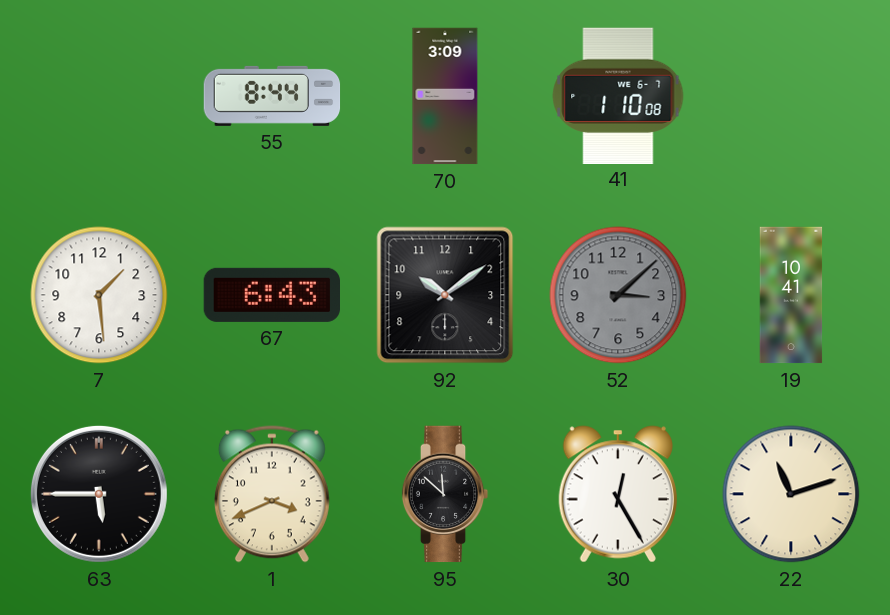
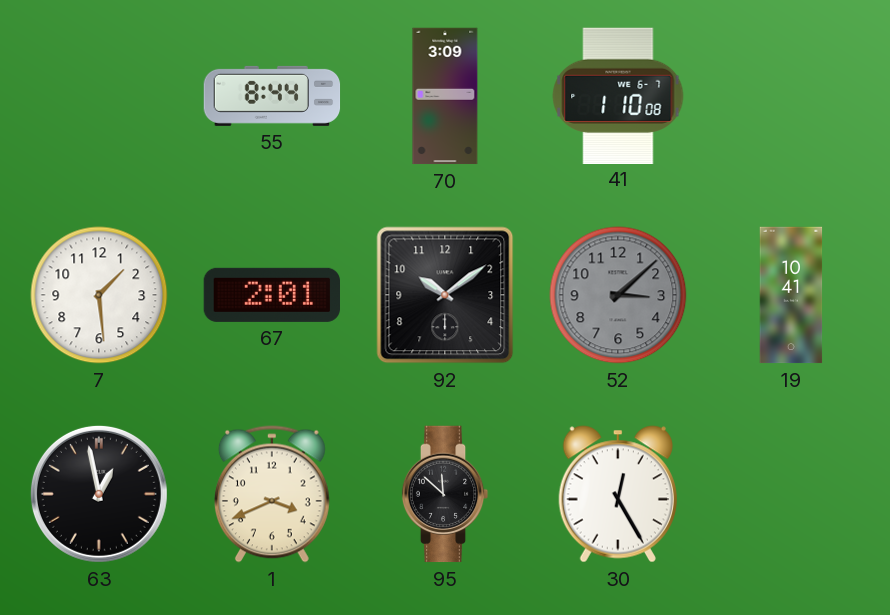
67: 6:43 -> 2:01 (271, 295)
63: 5:45 -> 12:58 (99, 494)
22: 11:12 -> none (791, 494)
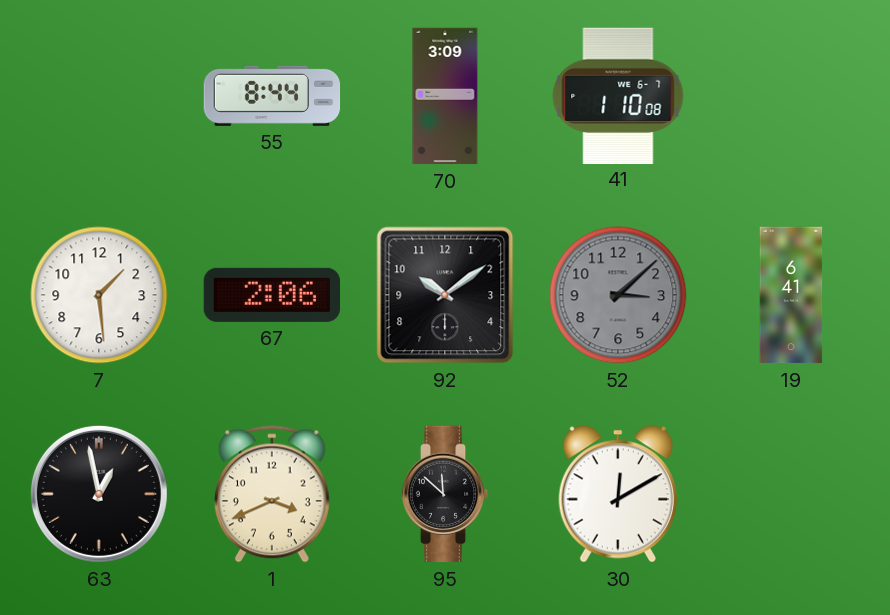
67: 2:01 -> 2:06 (271, 295)
19: 10:41 -> 6:41 (791, 295)
30: 12:25 -> 12:10 (617, 494)
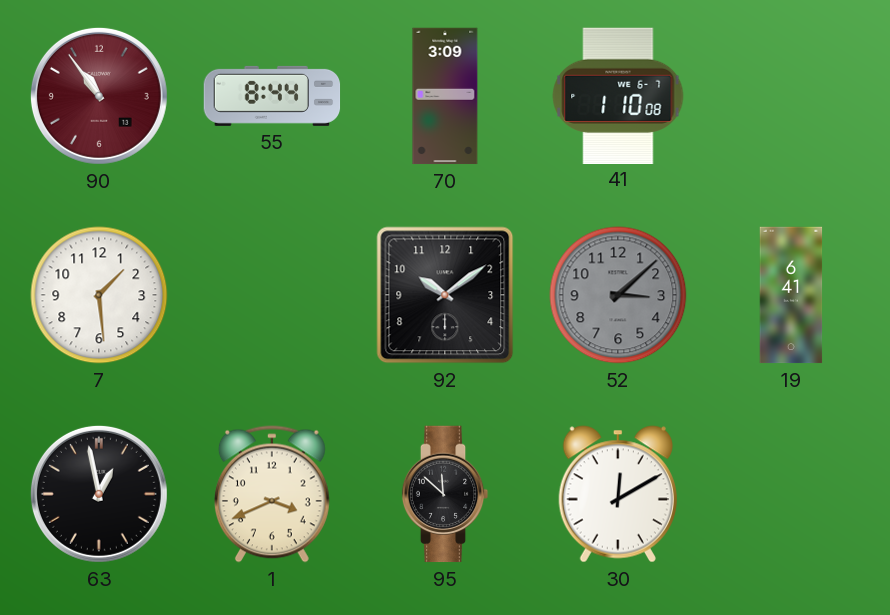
90: none -> 10:54 (99, 96)
67: 2:06 -> none (271, 295)
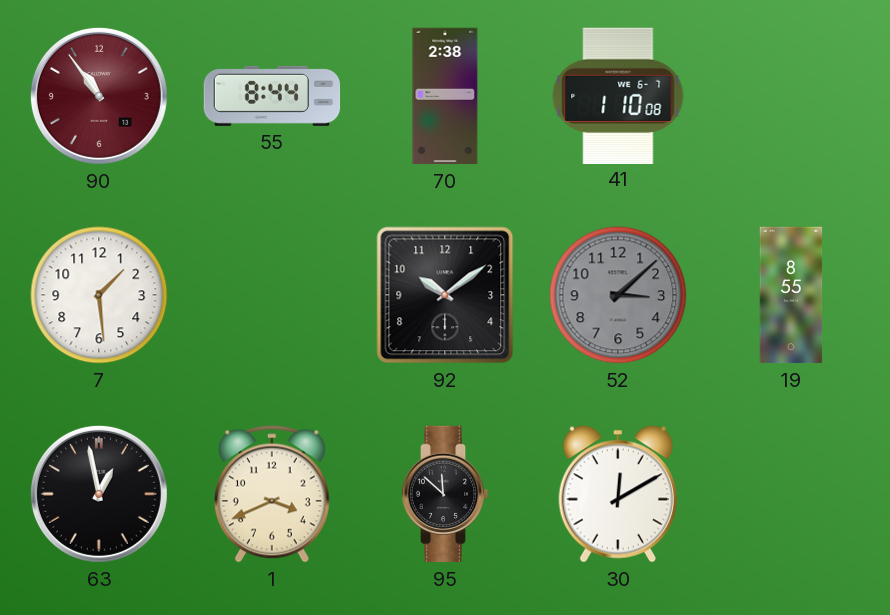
70: 3:09 -> 2:38 (445, 96)
19: 6:41 -> 8:55 (791, 295)
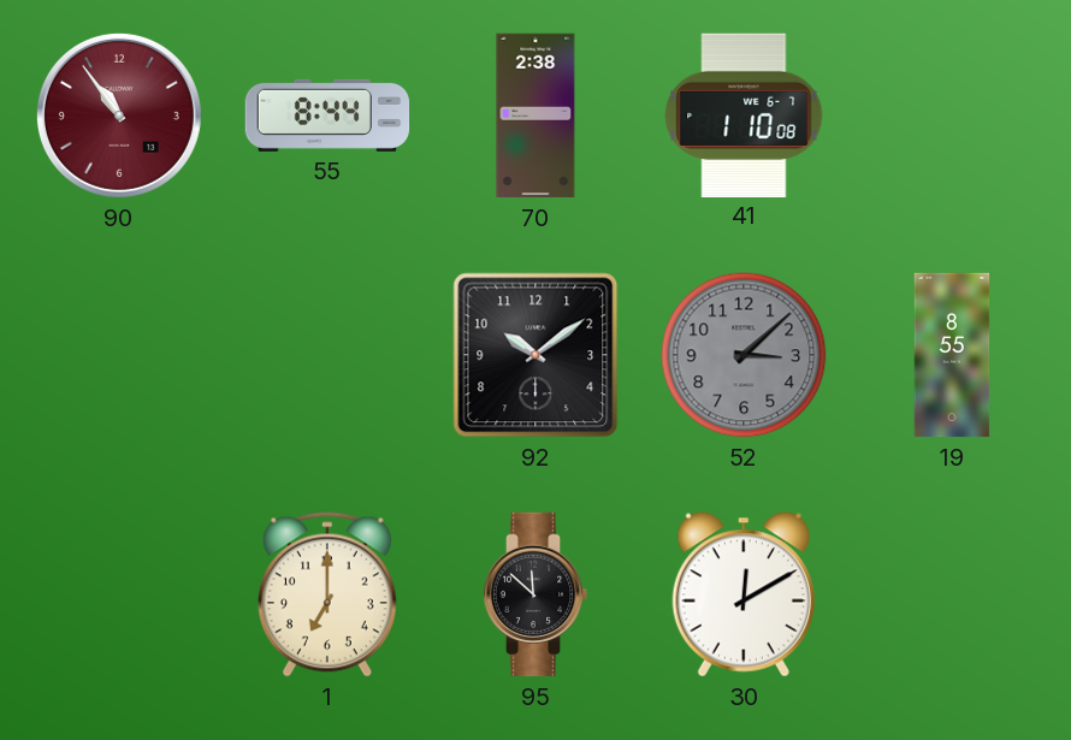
7: 1:29 -> none (99, 295)
63: 12:58 -> none (99, 494)
1: 3:41 -> 7:00 (327, 594)
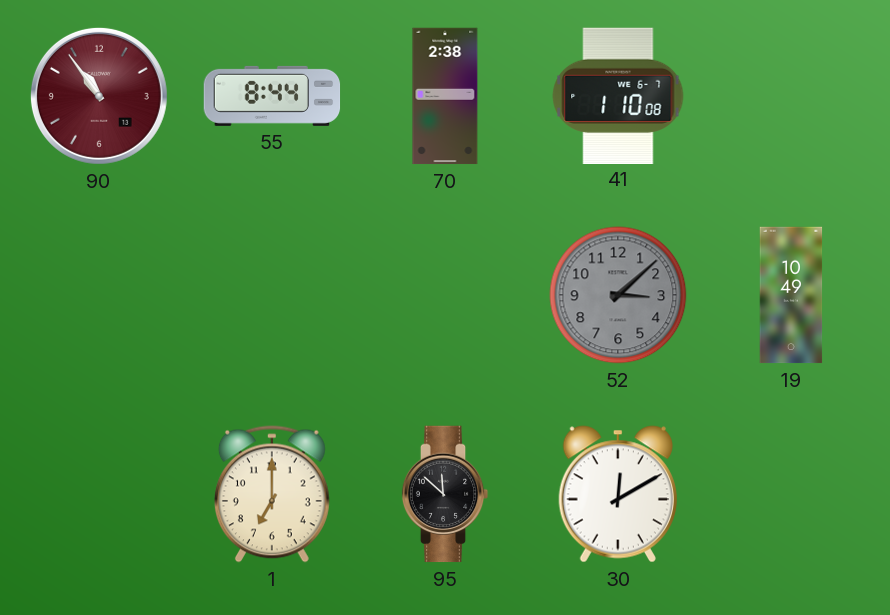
92: 10:09 -> none (535, 355)
19: 8:55 -> 10:49 (791, 295)
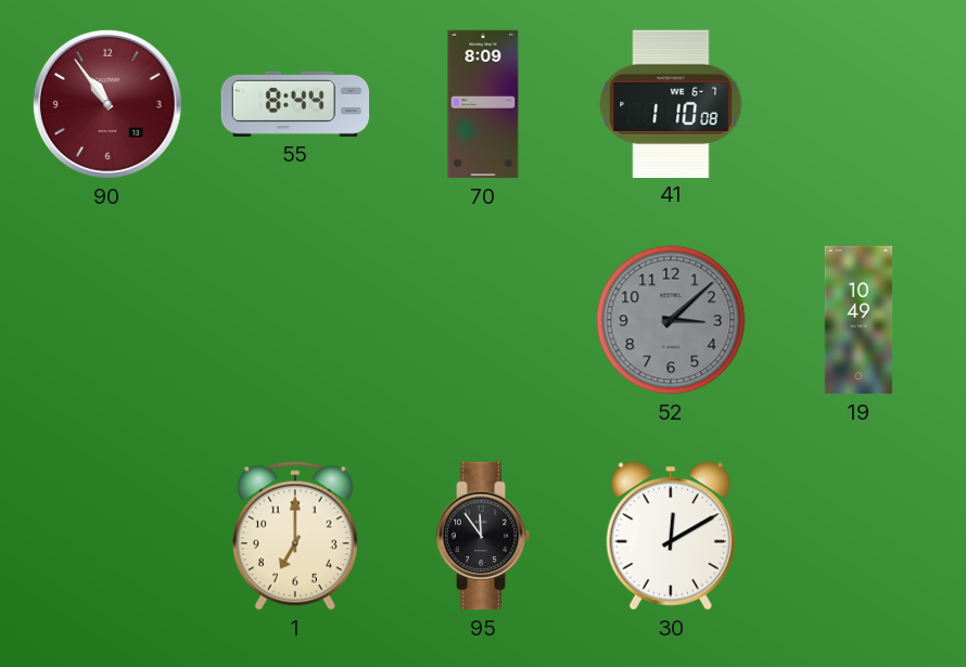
70: 2:38 -> 8:09 (483, 104)
95: 11:52 -> 11:54 (483, 536)
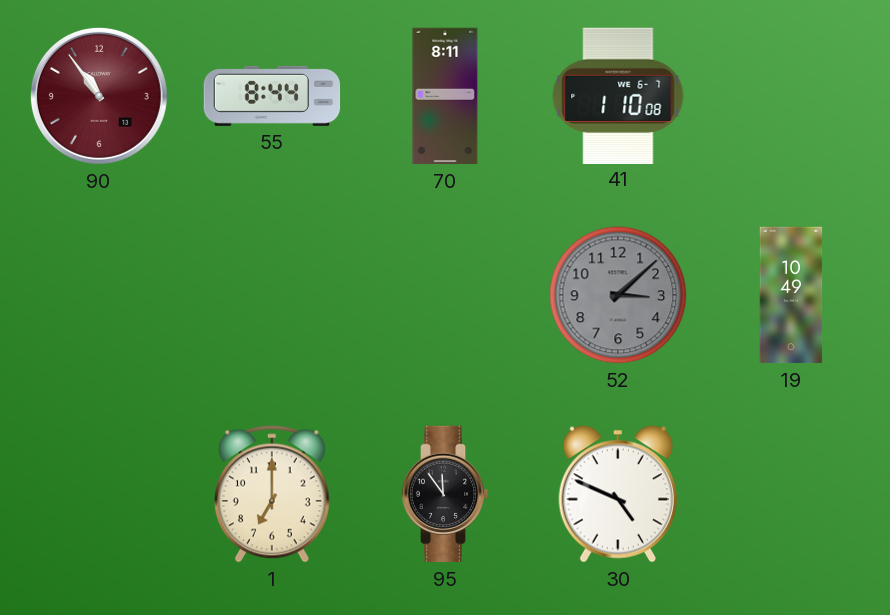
70: 8:09 -> 8:11 (445, 96)
30: 12:10 -> 4:49 (617, 494)
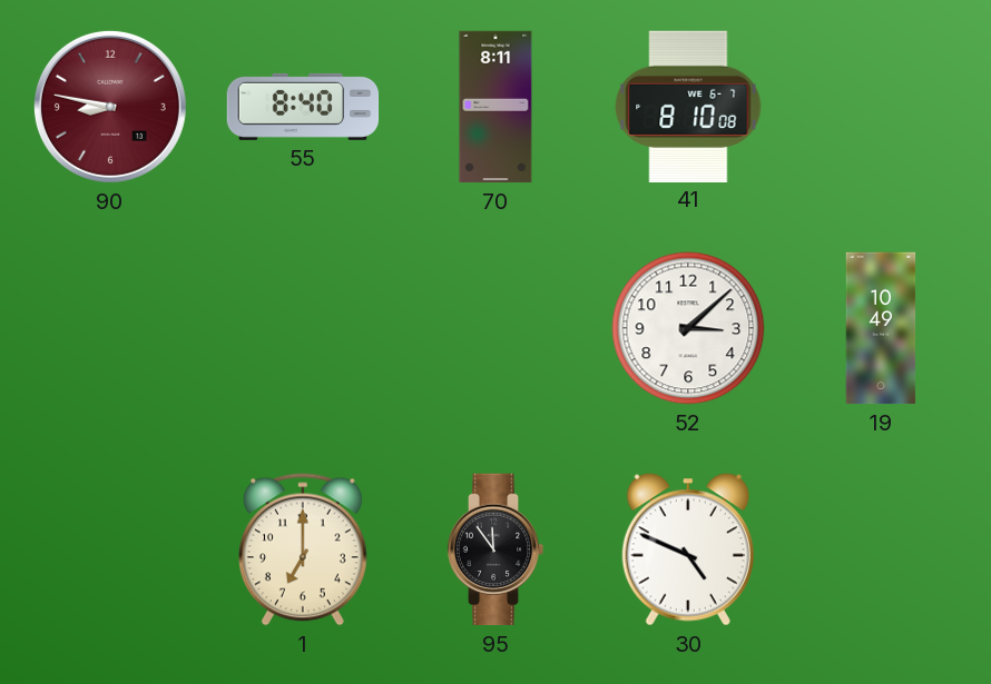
90: 10:54 -> 8:47 (110, 107)
55: 8:44 -> 8:40 (303, 107)
41: 1:10 -> 8:10 (688, 106)
52 dial: grey -> white (688, 328)
